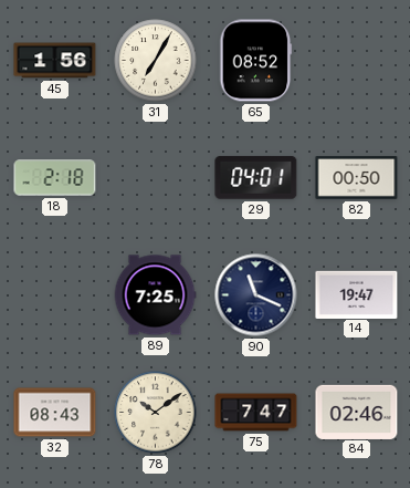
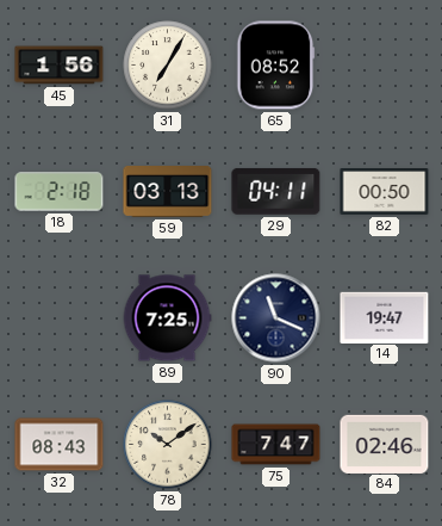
59: none -> 03:13 (168, 192)
29: 04:01 -> 04:11 (276, 192)
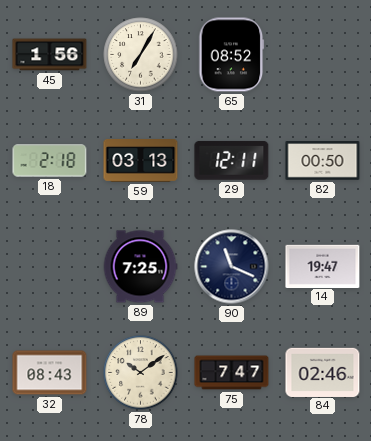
29: 04:11 -> 12:11 (232, 161)
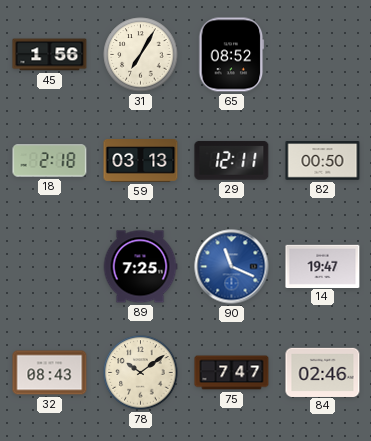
90 dial: navy -> blue (232, 267)
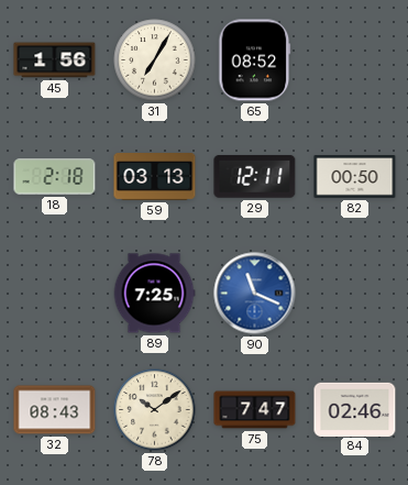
14: 19:47 -> none (323, 266)
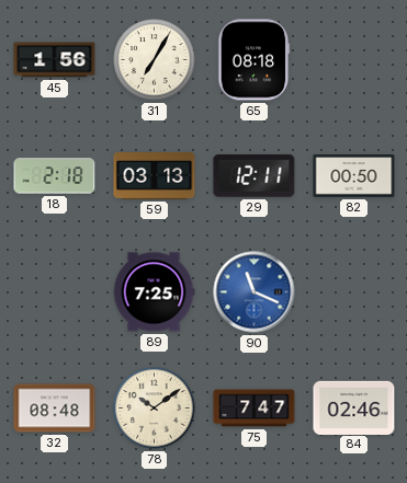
65: 08:52 -> 08:18 (255, 60)
32: 08:43 -> 08:48 (55, 409)
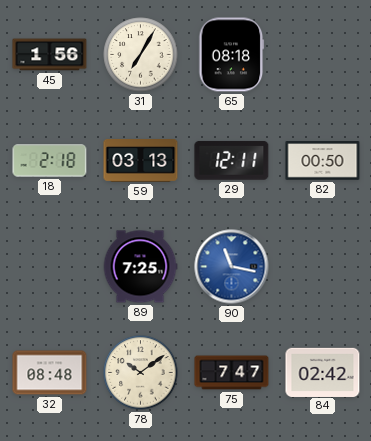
90: 11:19 -> 11:17 (232, 267)
84: 02:46 -> 02:42 (323, 372)
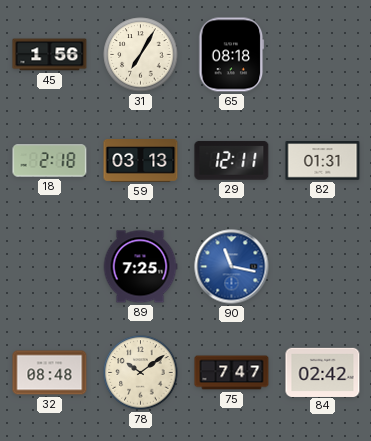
82: 00:50 -> 01:31 (323, 161)
